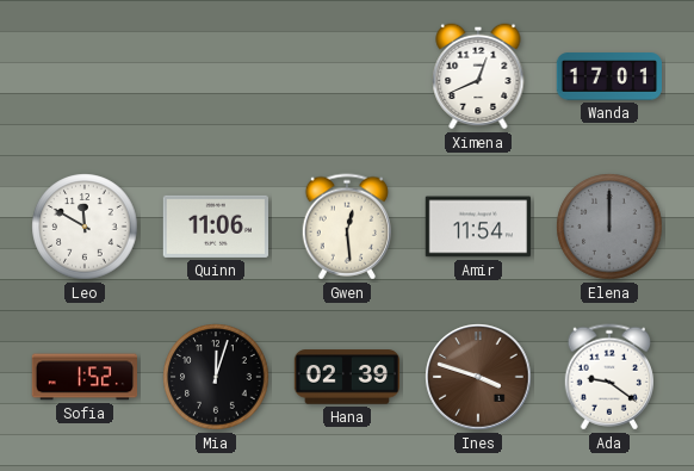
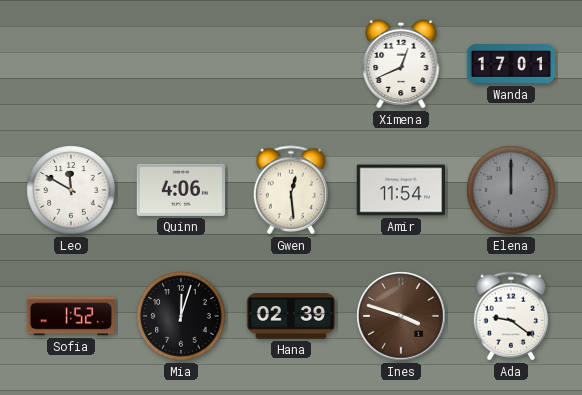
Quinn: 11:06 -> 4:06 (180, 190)
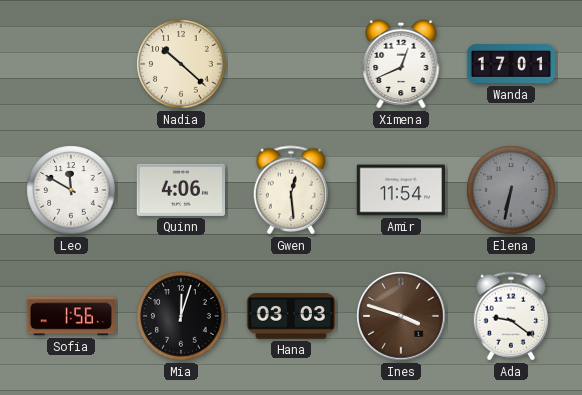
Nadia: none -> 10:22 (181, 64)
Elena: 12:00 -> 6:32 (511, 190)
Sofia: 1:52 -> 1:56 (70, 316)
Hana: 02:39 -> 03:03 (290, 316)
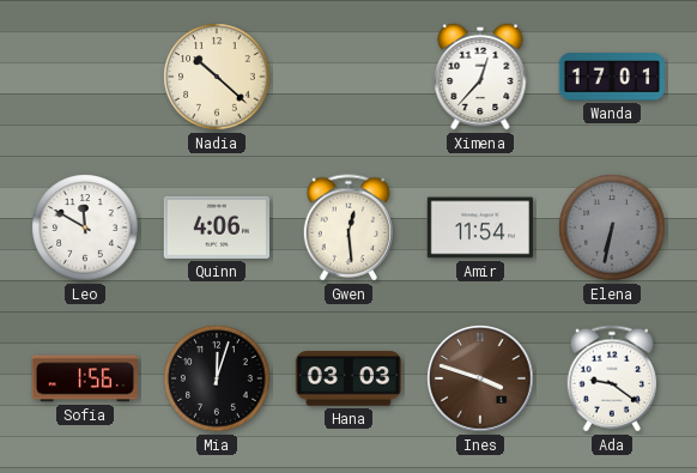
Ximena: 12:41 -> 12:37 (480, 77)
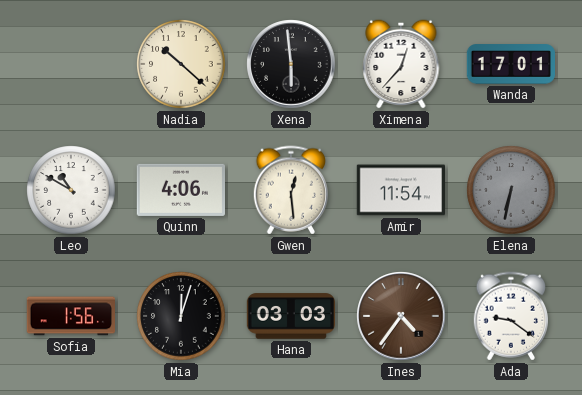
Xena: none -> 5:59 (291, 64)
Leo: 11:50 -> 10:50 (71, 190)
Ines: 3:48 -> 4:36 (401, 316)
